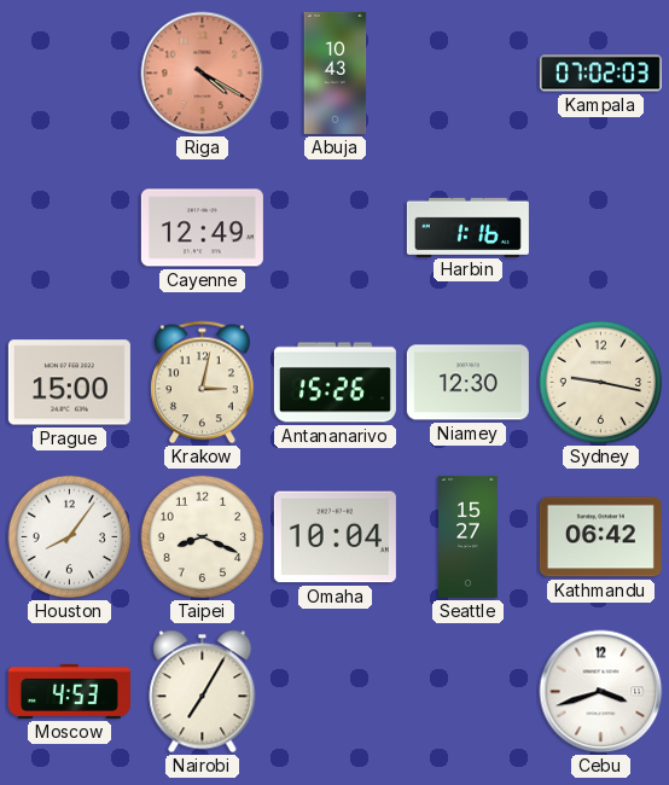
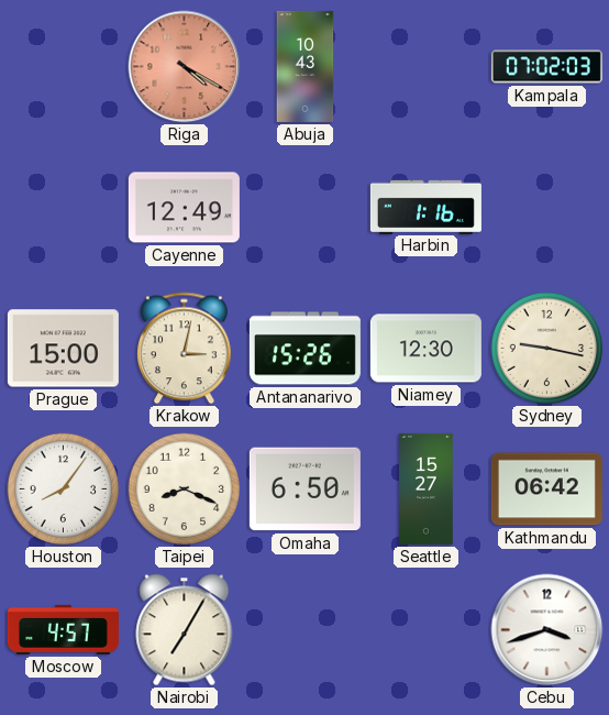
Omaha: 10:04 -> 6:50 (304, 490)
Moscow: 4:53 -> 4:57 (63, 629)
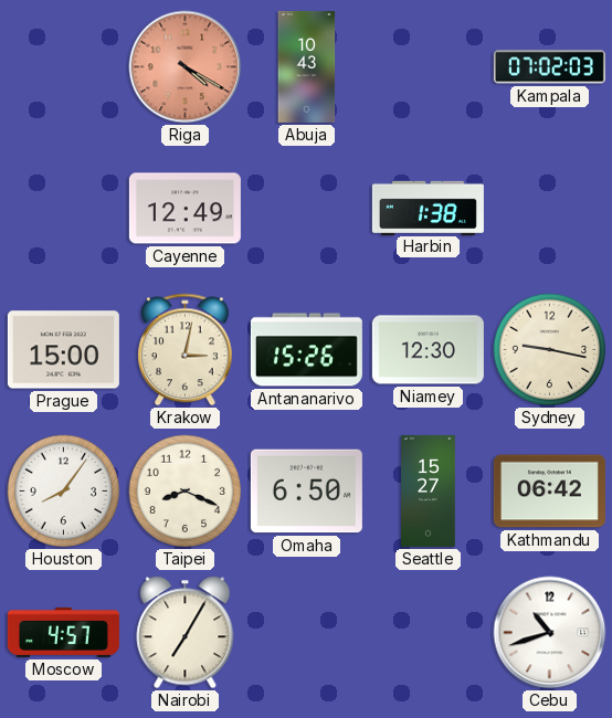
Harbin: 1:16 -> 1:38 (428, 208)
Cebu: 3:42 -> 10:42 (550, 633)
